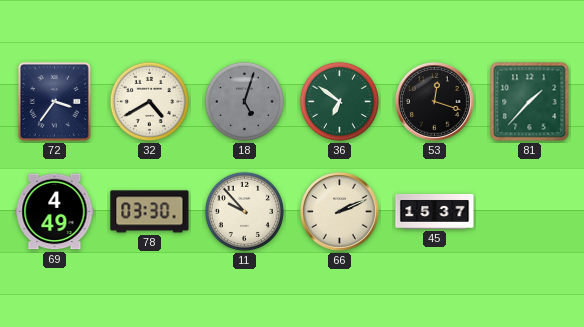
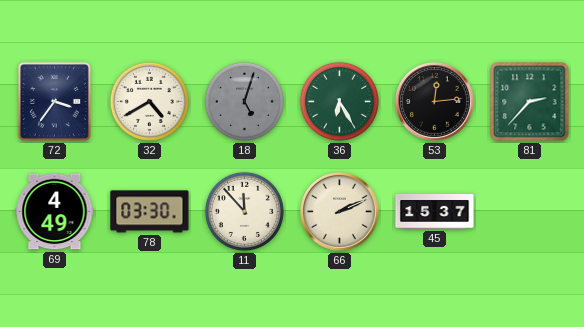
36: 6:51 -> 6:25 (339, 101)
53: 12:18 -> 12:14 (435, 102)
81: 1:37 -> 2:37 (530, 102)
11: 9:53 -> 11:53 (244, 211)
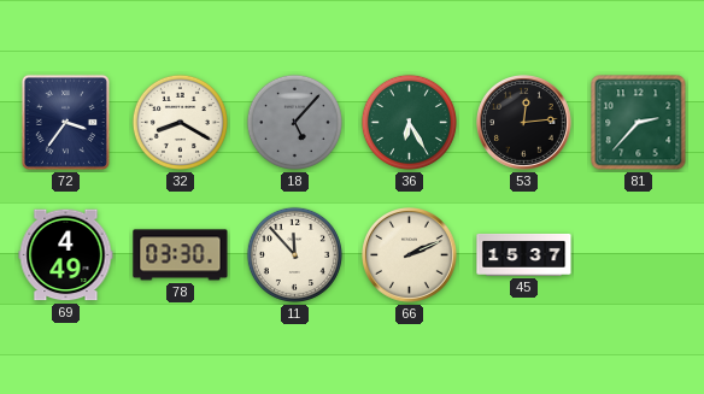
32: 4:40 -> 8:20 (180, 122)
18: 5:03 -> 5:07 (294, 122)
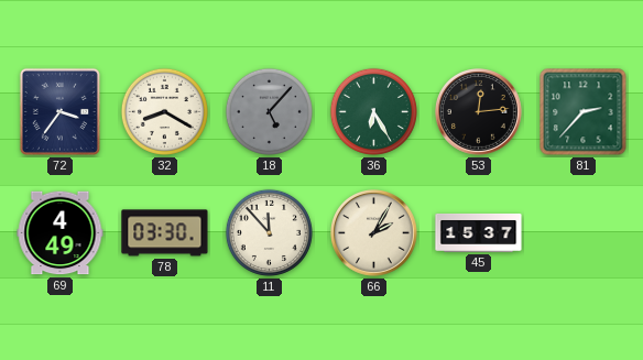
66: 2:11 -> 2:05 (374, 233)
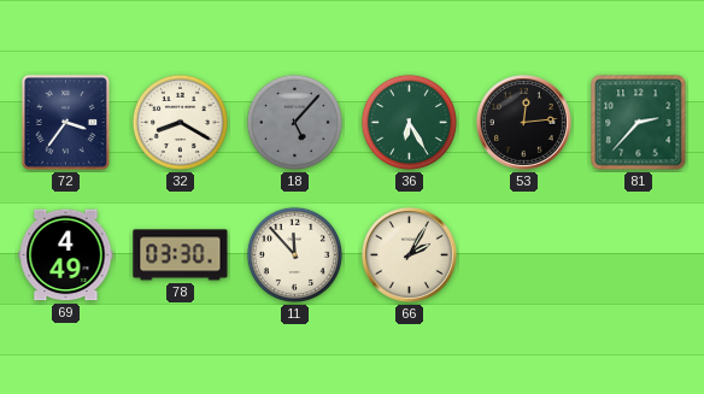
45: 15:37 -> none (479, 232)
